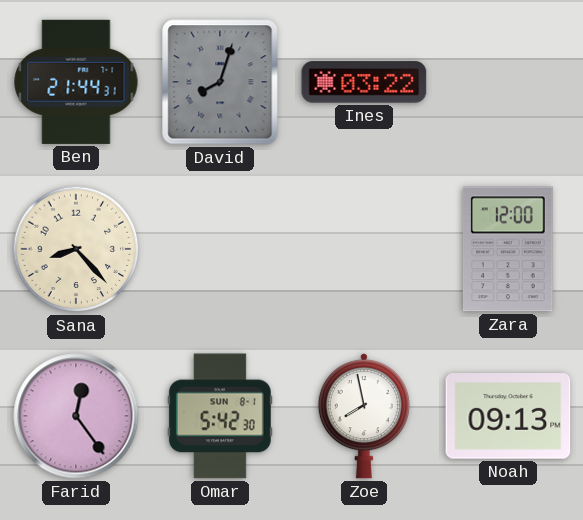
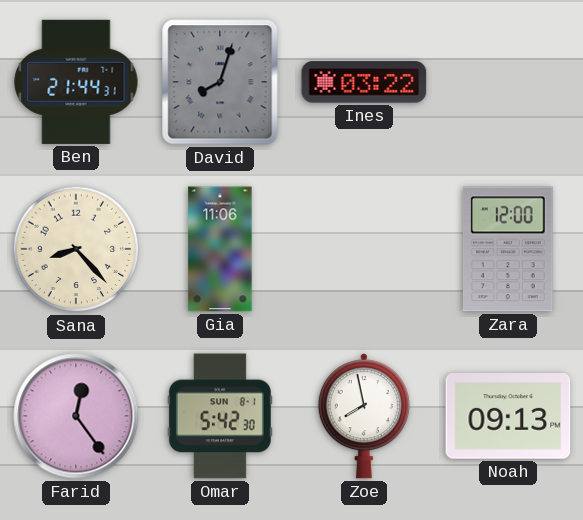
Gia: none -> 11:06 (220, 249)
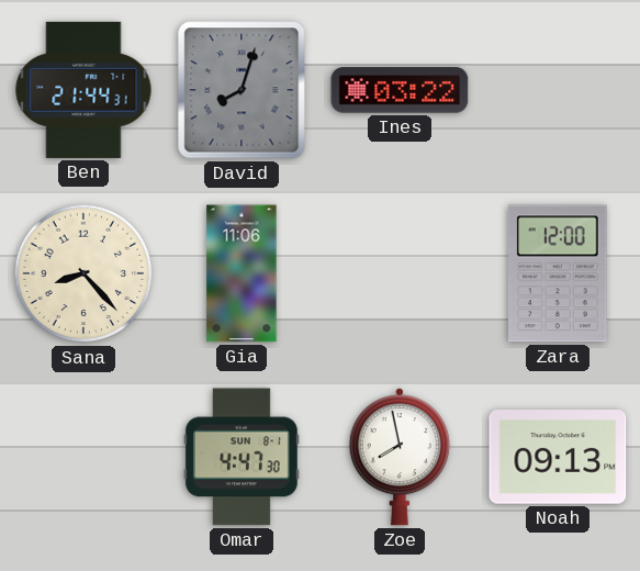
Farid: 12:24 -> none (76, 416)
Omar: 5:42 -> 4:47 (242, 457)
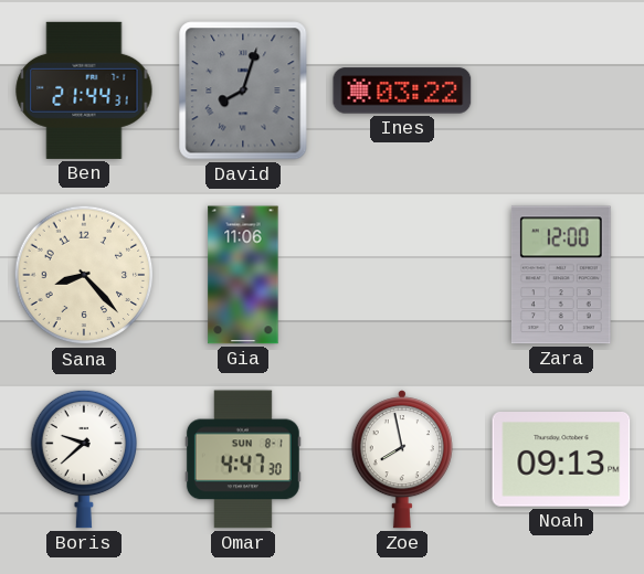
Boris: none -> 9:38 (84, 459)
